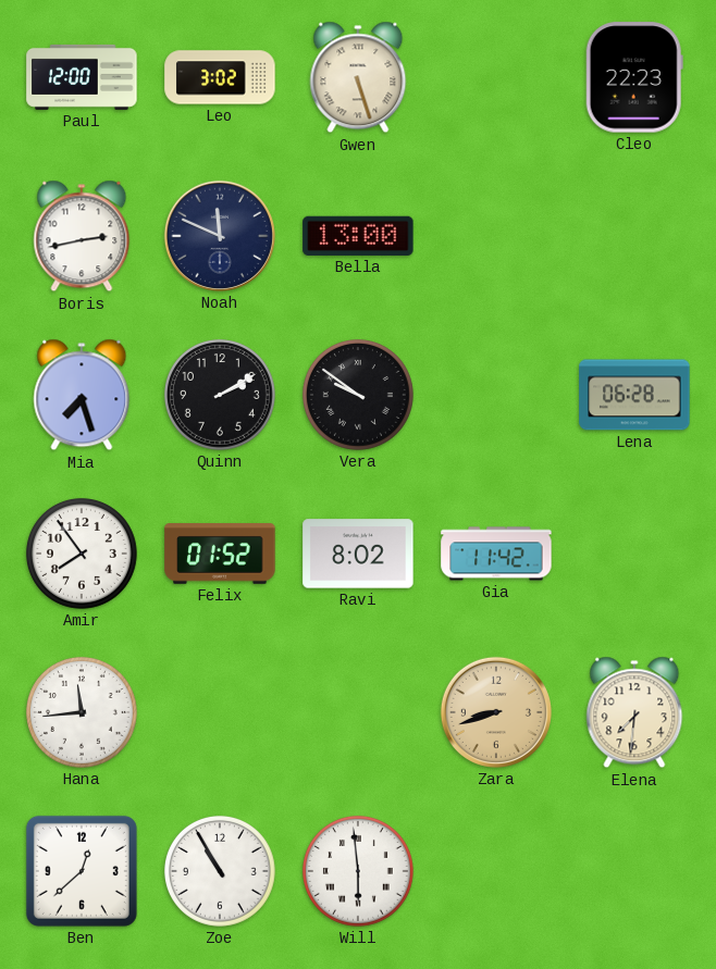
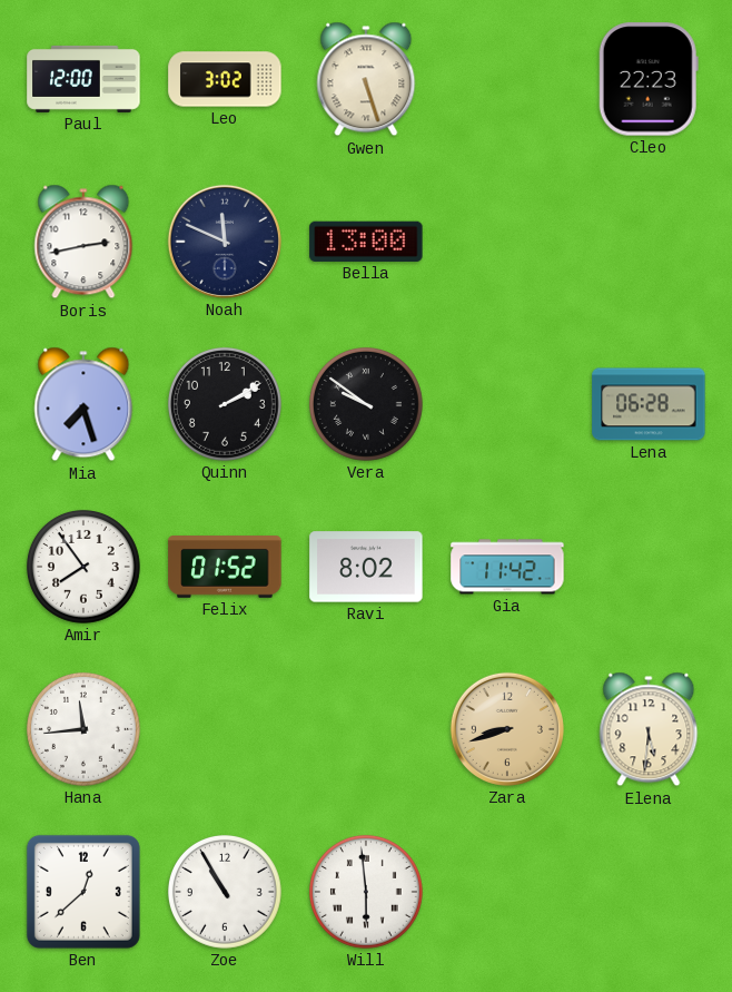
Elena: 7:31 -> 5:31 (649, 729)
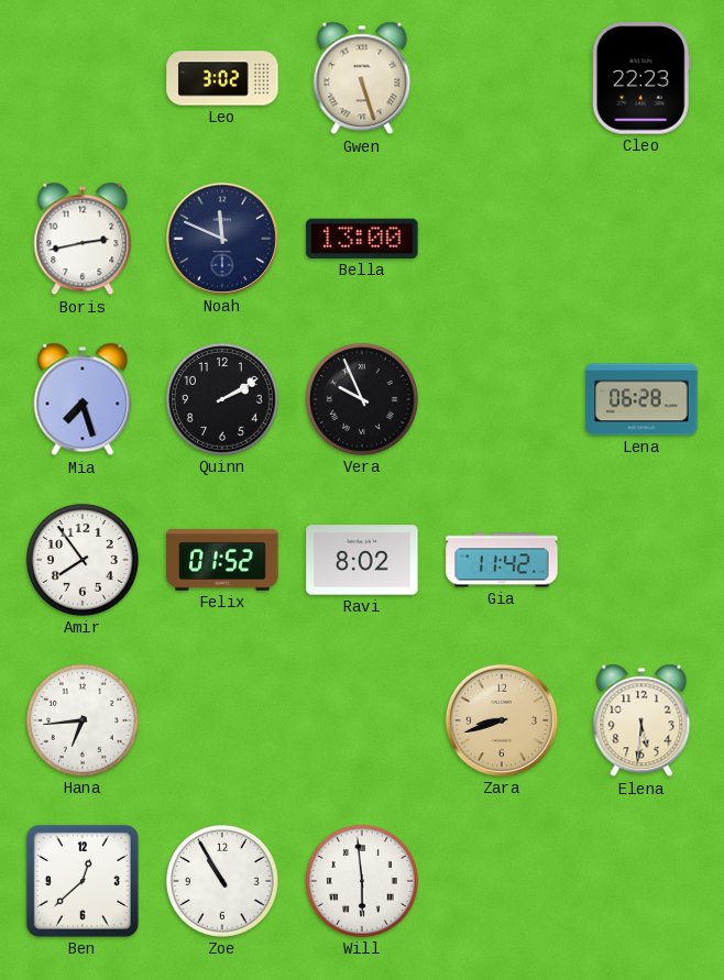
Paul: 12:00 -> none (83, 79)
Vera: 9:51 -> 9:56 (362, 399)
Hana: 11:44 -> 6:44 (83, 720)
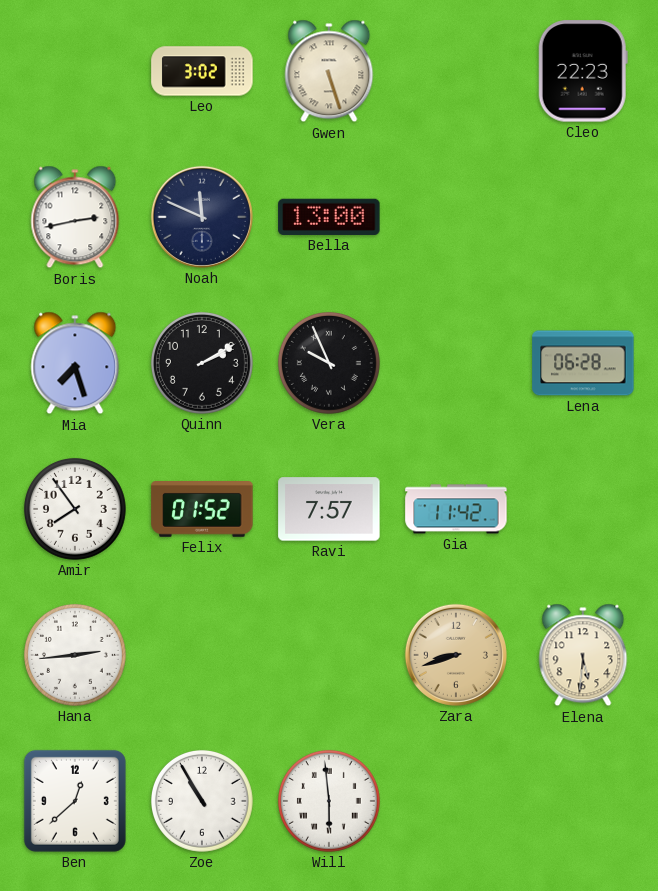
Ravi: 8:02 -> 7:57 (329, 509)
Hana: 6:44 -> 2:44 (75, 655)
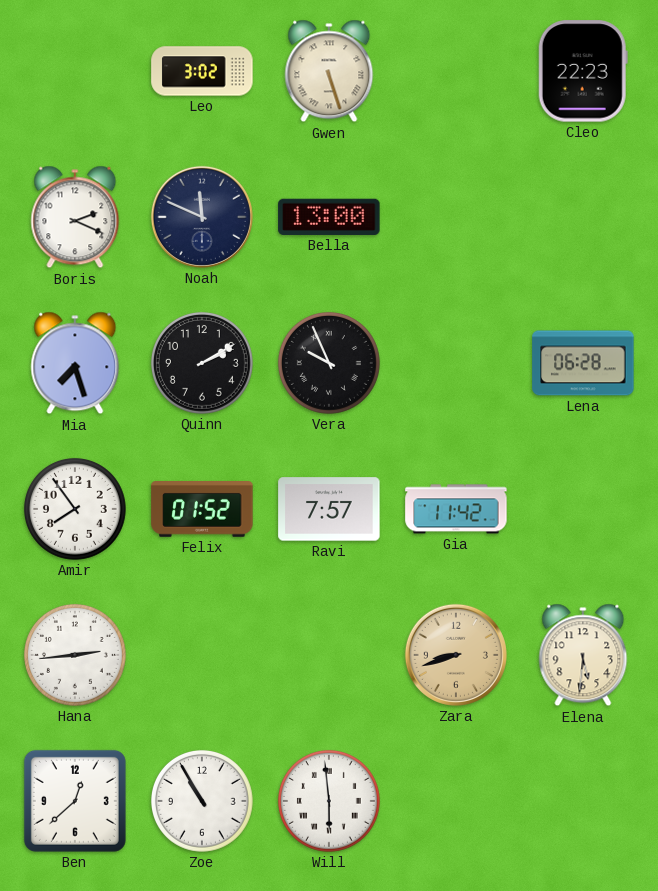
Boris: 2:43 -> 2:19 (75, 217)
